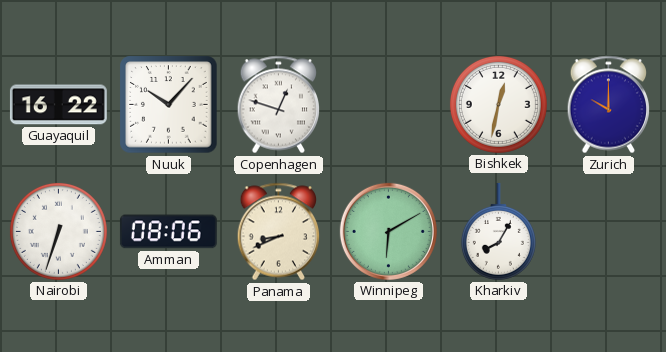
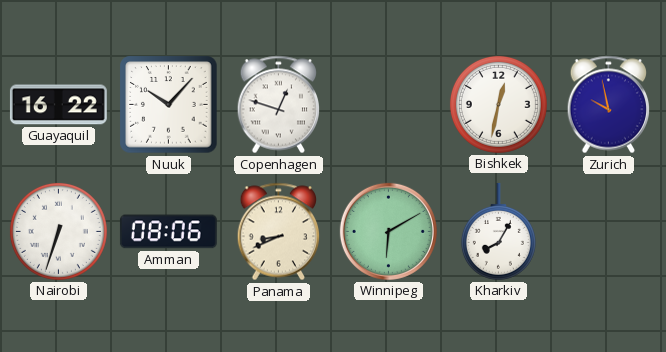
Zurich: 10:00 -> 9:58 (609, 105)
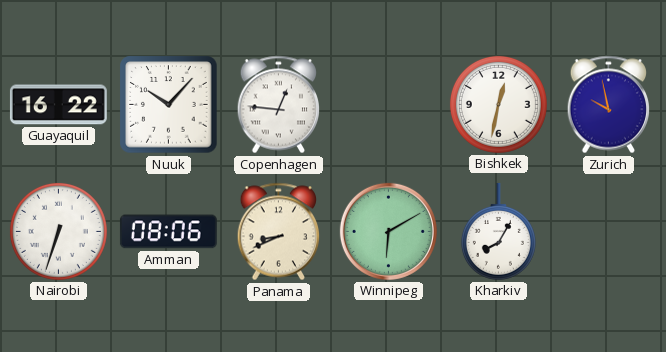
Copenhagen: 12:48 -> 12:46 (279, 105)
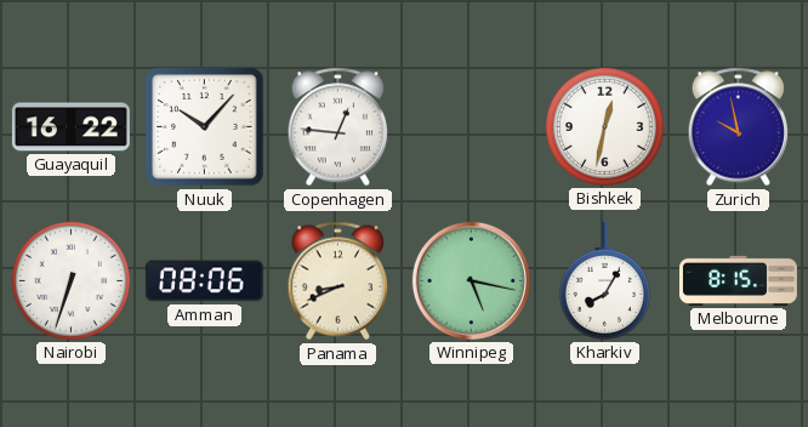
Winnipeg: 6:10 -> 5:17 (471, 280)
Melbourne: none -> 8:15 (738, 280)
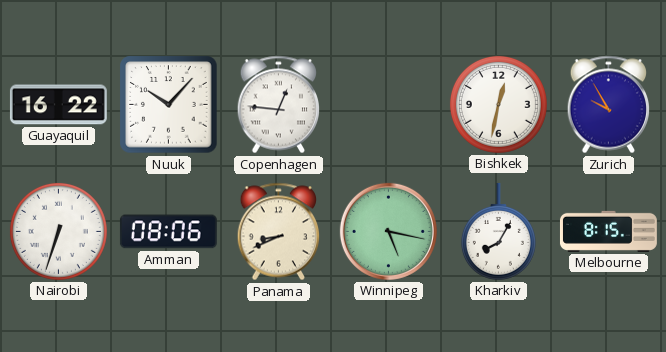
Zurich: 9:58 -> 9:55 (609, 105)
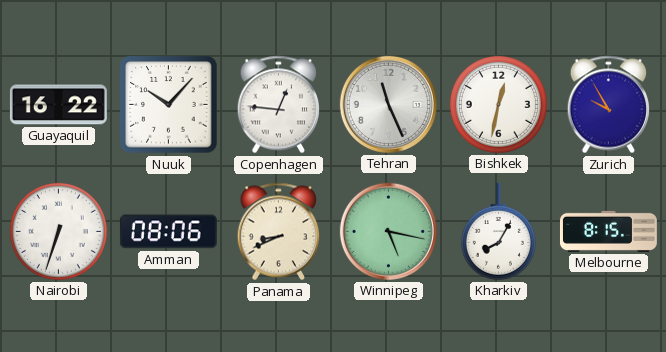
Tehran: none -> 11:26 (388, 104)
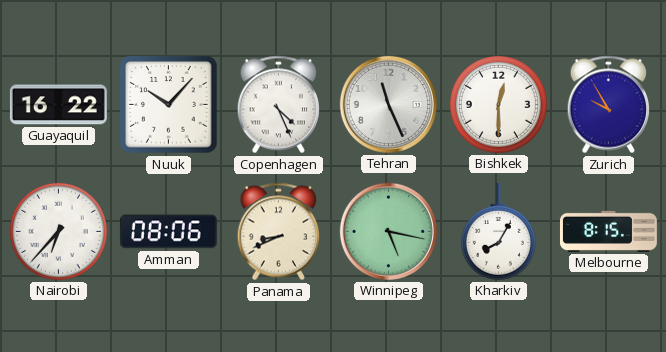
Copenhagen: 12:46 -> 4:26 (279, 105)
Bishkek: 12:32 -> 12:30 (498, 104)
Nairobi: 6:33 -> 6:37 (58, 231)
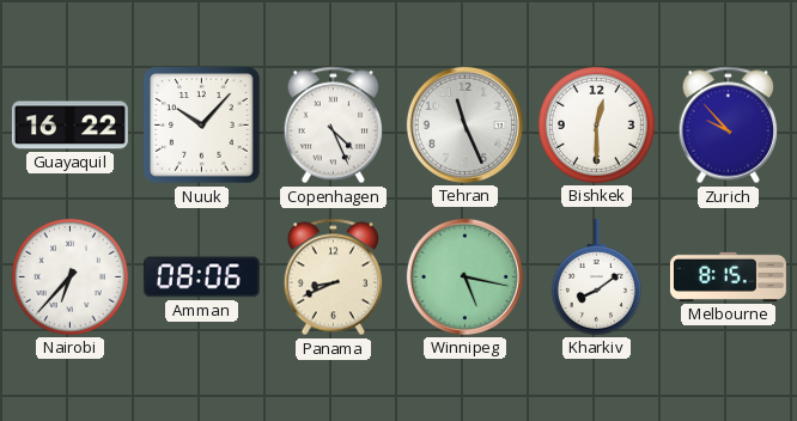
Zurich: 9:55 -> 9:53 (729, 126)
Kharkiv: 8:05 -> 8:09 (596, 276)
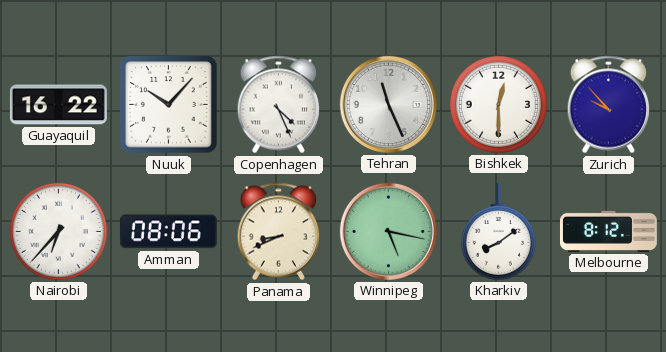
Melbourne: 8:15 -> 8:12 (608, 231)
